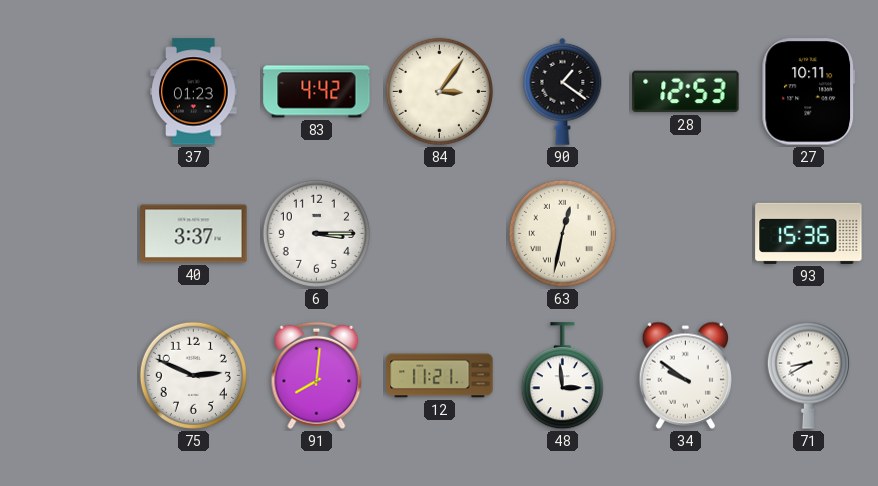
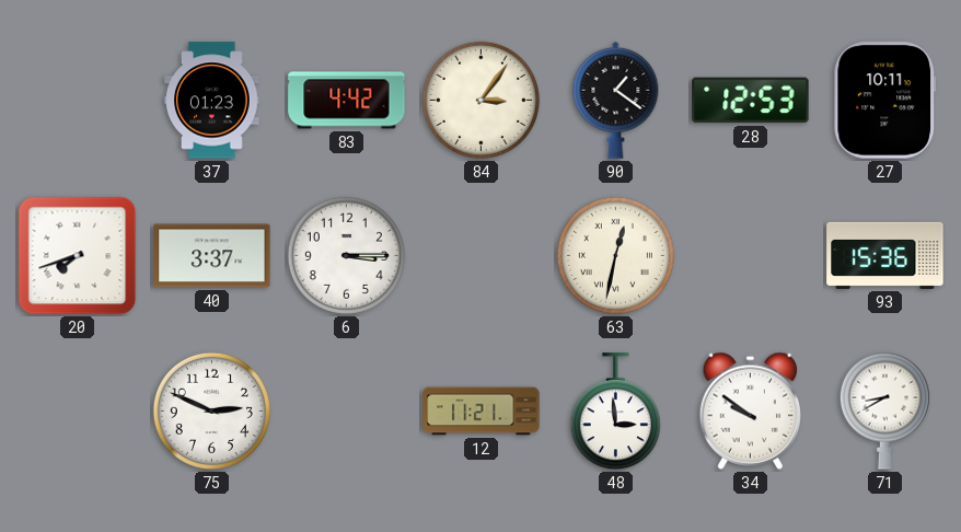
20: none -> 7:42 (78, 256)
91: 8:01 -> none (317, 376)
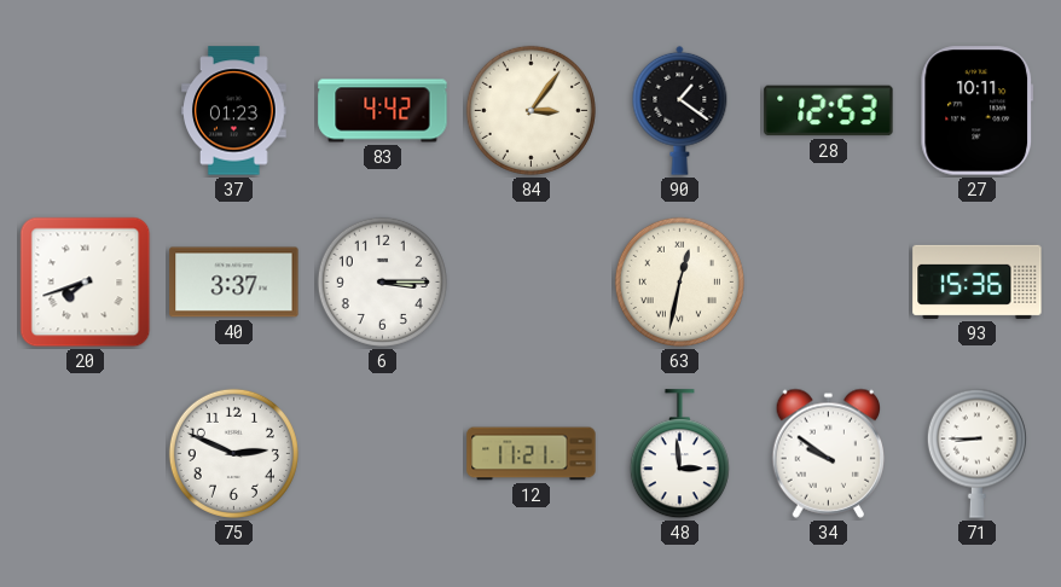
71: 8:40 -> 8:45 (976, 453)
